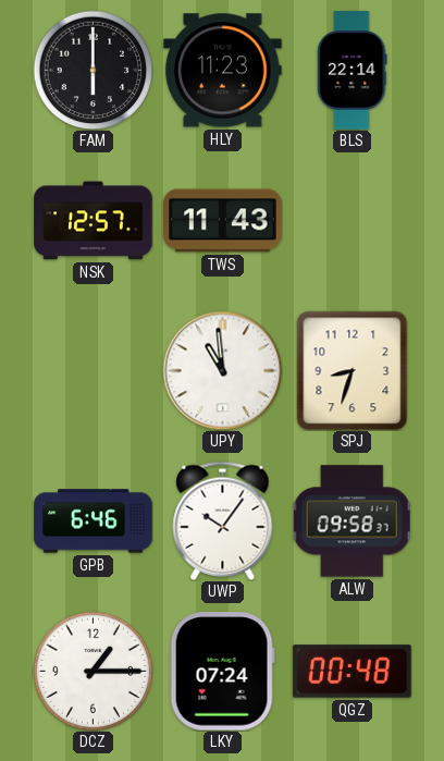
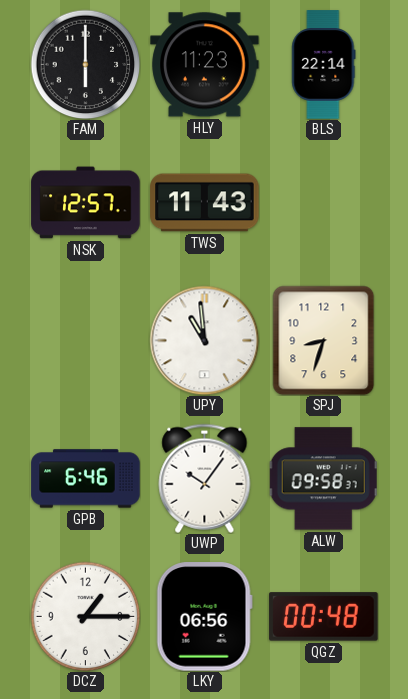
LKY: 07:24 -> 06:56 (204, 617)
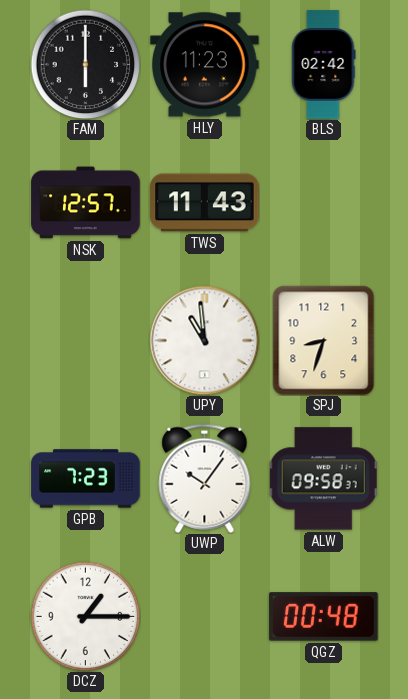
BLS: 22:14 -> 02:42 (324, 65)
GPB: 6:46 -> 7:23 (86, 479)
LKY: 06:56 -> none (204, 617)
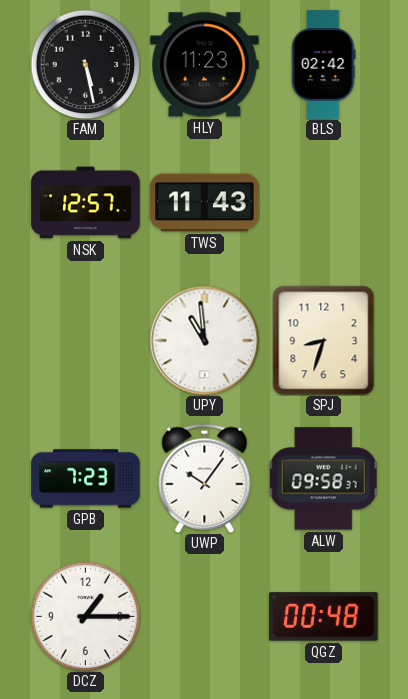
FAM: 6:00 -> 5:28 (85, 64)
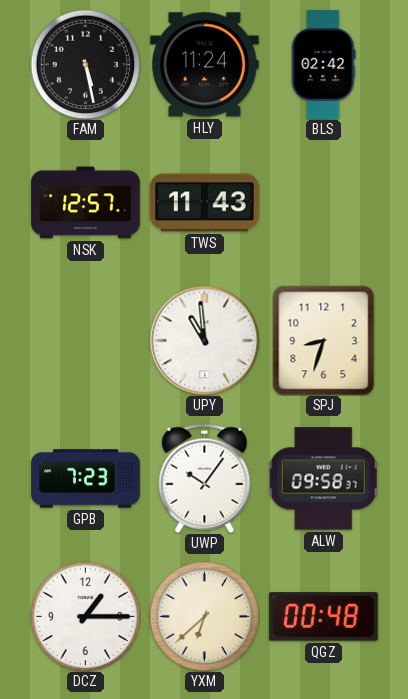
HLY: 11:23 -> 11:24 (205, 65)
YXM: none -> 6:38 (204, 616)
